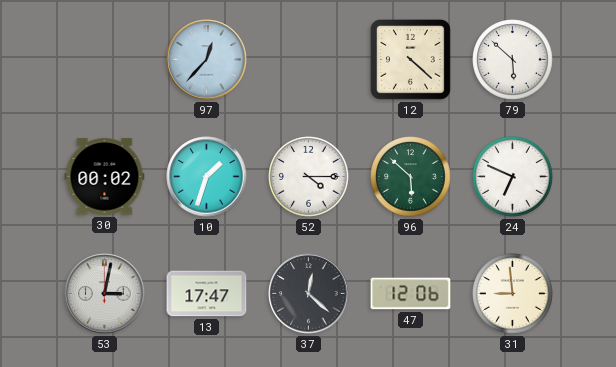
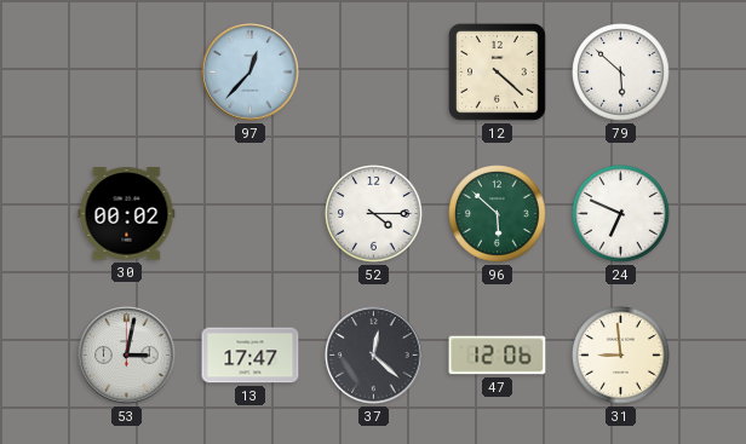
10: 1:33 -> none (207, 177)
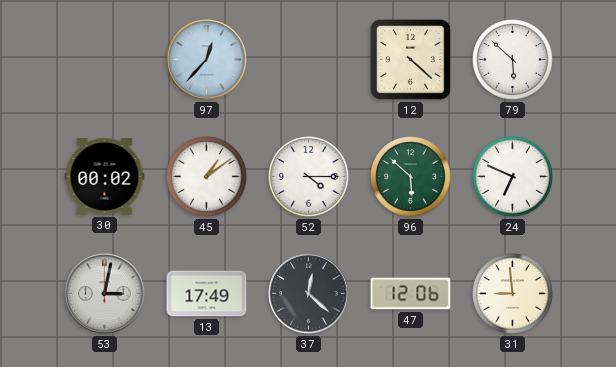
45: none -> 1:09 (207, 177)
13: 17:47 -> 17:49 (207, 294)
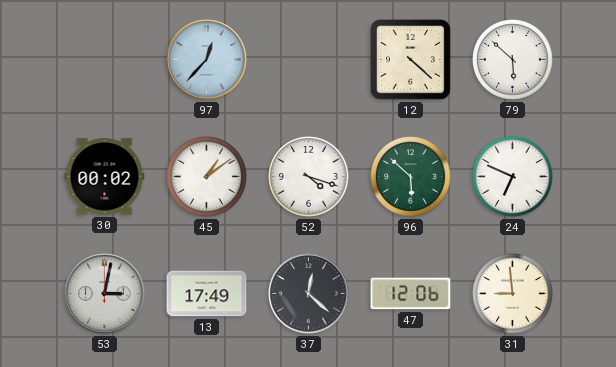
52: 4:15 -> 4:18 (309, 177)
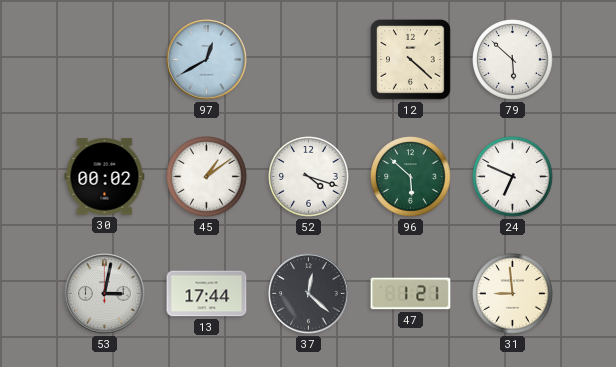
97: 12:37 -> 12:40 (207, 60)
13: 17:49 -> 17:44 (207, 294)
47: 12:06 -> 1:21 (411, 294)
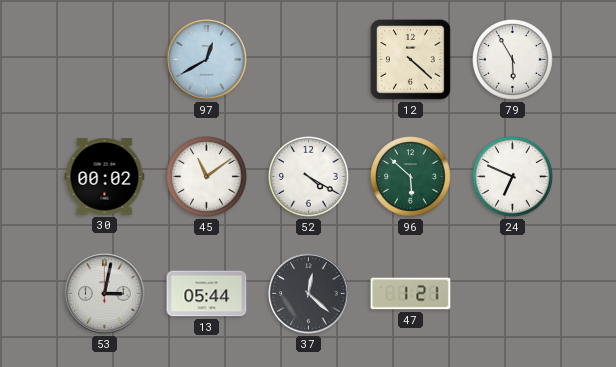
79: 5:52 -> 5:55 (513, 60)
45: 1:09 -> 11:09 (207, 177)
52: 4:18 -> 4:20 (309, 177)
13: 17:44 -> 05:44 (207, 294)
31: 8:59 -> none (513, 294)
